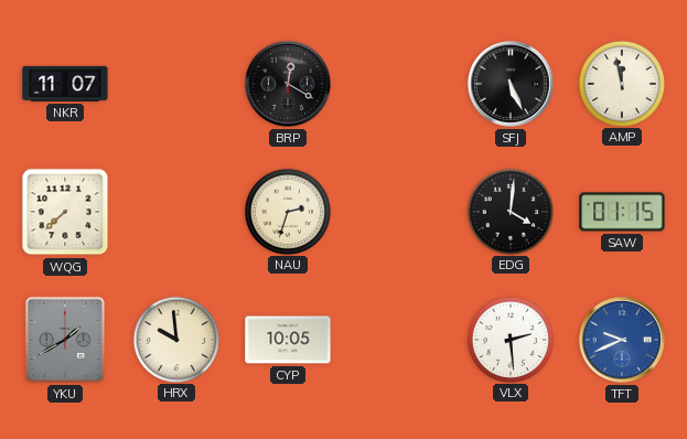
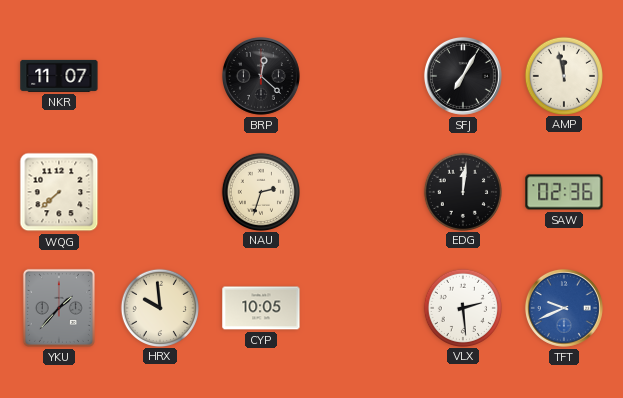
BRP: 12:20 -> 12:22 (261, 76)
SFJ: 5:26 -> 7:05 (463, 76)
EDG: 4:01 -> 12:01 (462, 191)
SAW: 01:15 -> 02:36 (564, 192)
YKU: 1:40 -> 1:37 (59, 308)
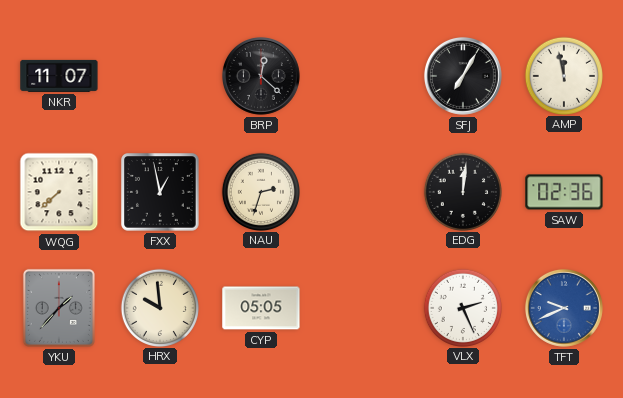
FXX: none -> 12:58 (160, 192)
CYP: 10:05 -> 05:05 (261, 308)
VLX: 2:29 -> 2:26 (462, 307)
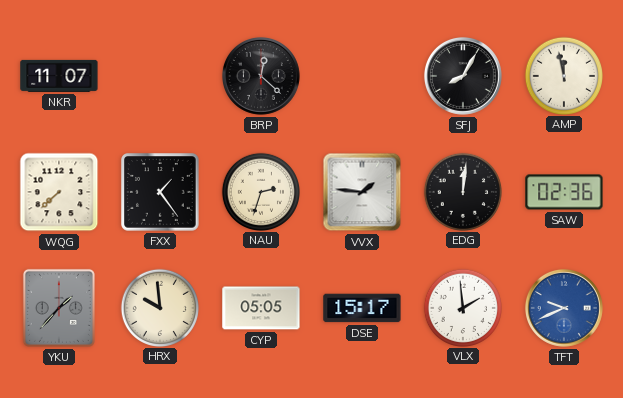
SFJ: 7:05 -> 8:05 (463, 76)
FXX: 12:58 -> 1:24 (160, 192)
VVX: none -> 1:46 (362, 192)
DSE: none -> 15:17 (362, 308)
VLX: 2:26 -> 1:59 (462, 307)
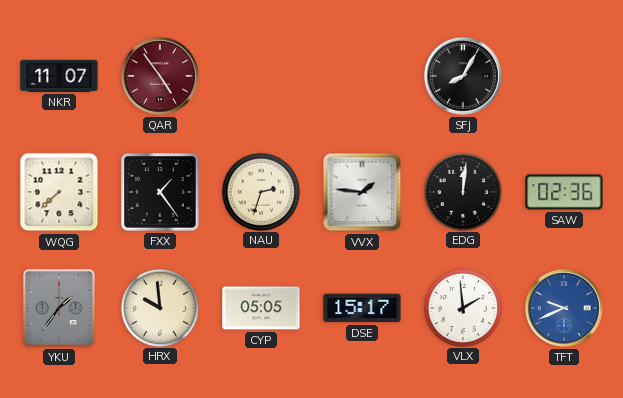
QAR: none -> 4:54 (160, 76)
BRP: 12:22 -> none (261, 76)
AMP: 11:58 -> none (563, 75)
YKU: 1:37 -> 1:36 (59, 308)
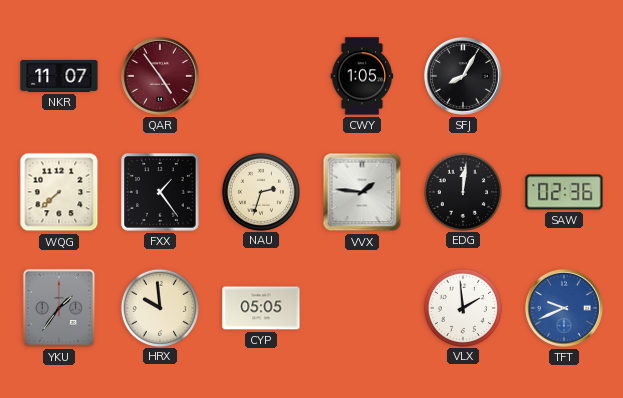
CWY: none -> 1:05 (362, 76)
DSE: 15:17 -> none (362, 308)
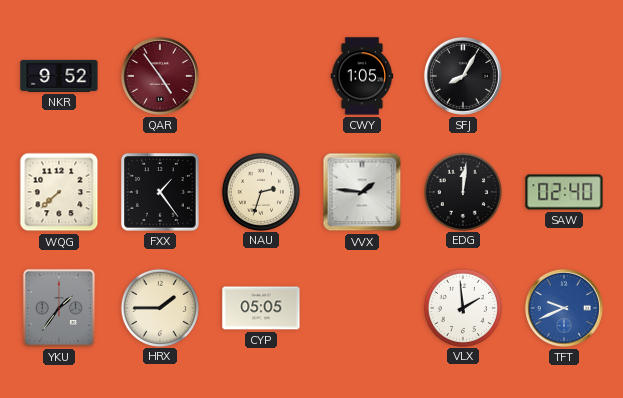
NKR: 11:07 -> 9:52 (59, 76)
SAW: 02:36 -> 02:40 (564, 192)
HRX: 9:59 -> 1:45 (159, 307)
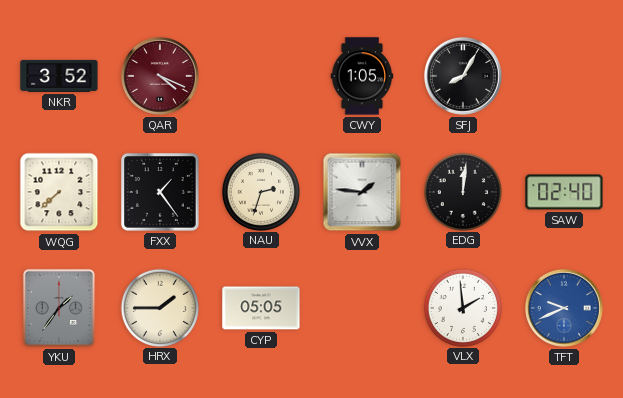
NKR: 9:52 -> 3:52 (59, 76)
QAR: 4:54 -> 4:19 (160, 76)
